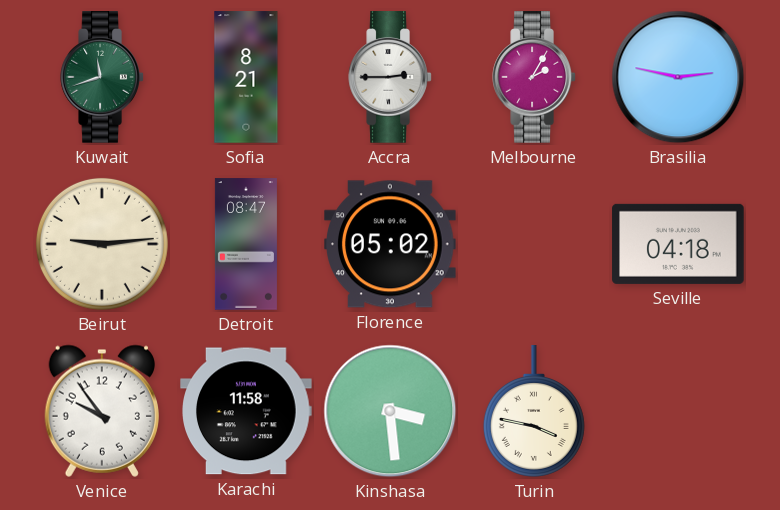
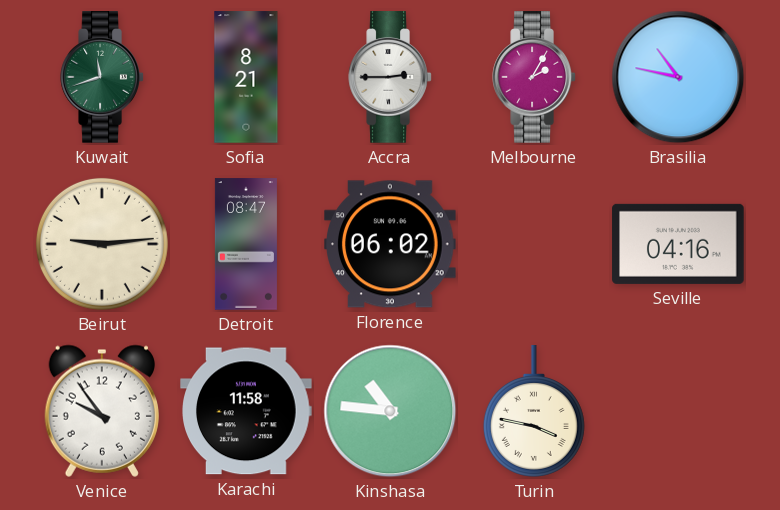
Brasilia: 2:47 -> 10:47 (678, 77)
Florence: 05:02 -> 06:02 (390, 244)
Seville: 04:18 -> 04:16 (678, 244)
Kinshasa: 3:29 -> 10:46 (390, 411)
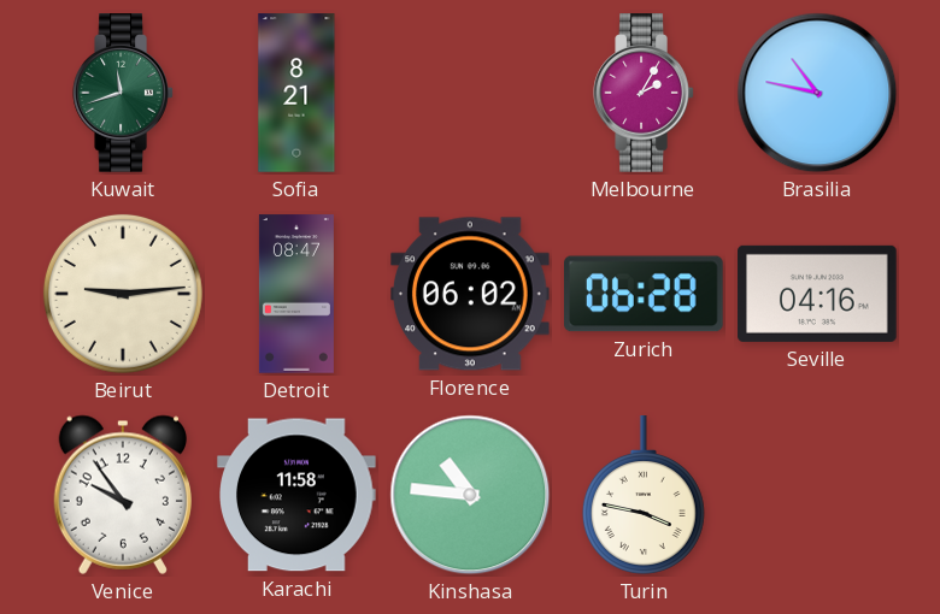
Accra: 2:45 -> none (390, 77)
Zurich: none -> 06:28 (645, 294)
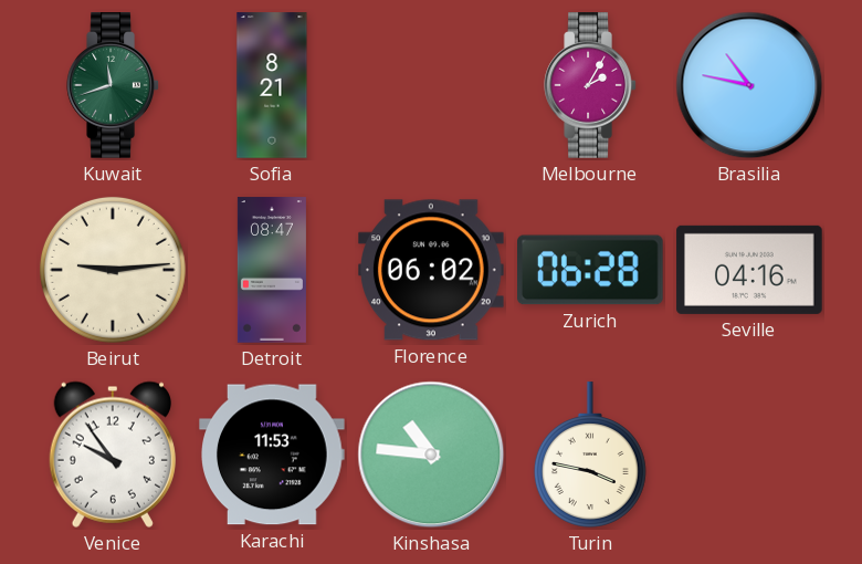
Karachi: 11:58 -> 11:53 (273, 455)
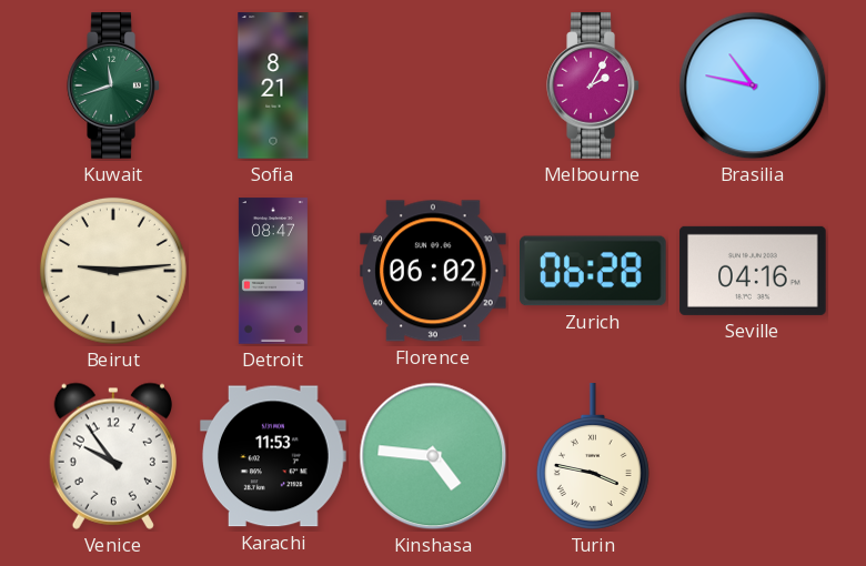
Kinshasa: 10:46 -> 4:46 (433, 456)
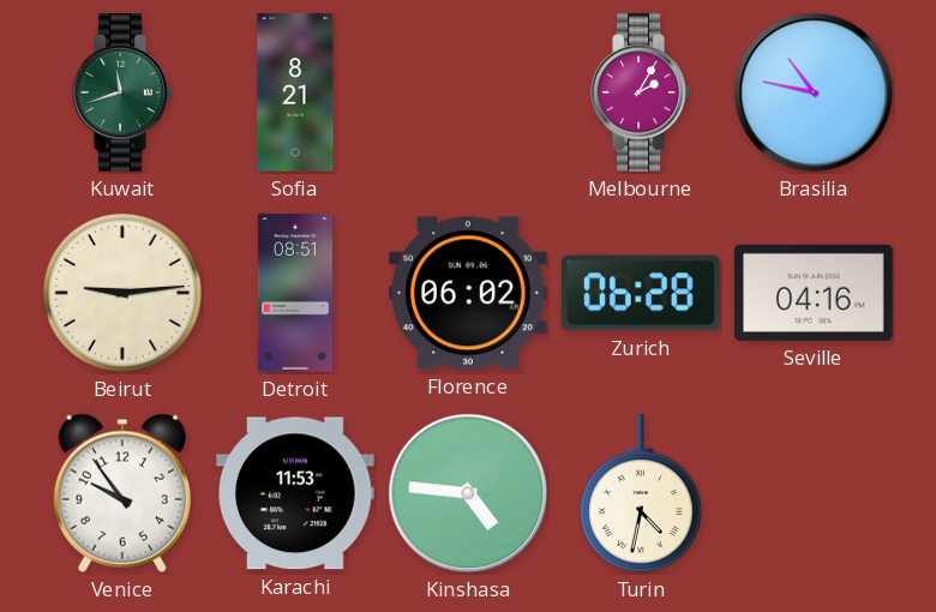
Detroit: 08:47 -> 08:51 (295, 293)
Turin: 3:47 -> 4:32 (641, 493)
